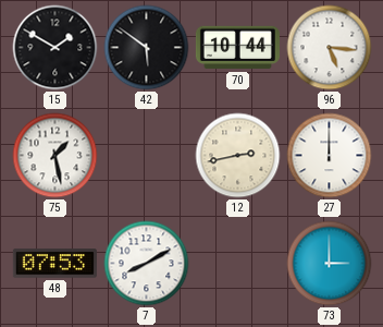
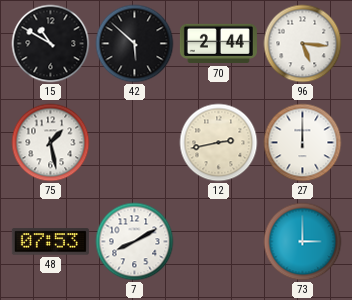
15: 1:50 -> 10:50 (51, 44)
42: 5:51 -> 5:52 (135, 44)
70: 10:44 -> 2:44 (218, 44)
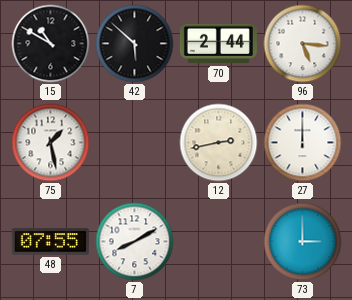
48: 07:53 -> 07:55 (50, 242)
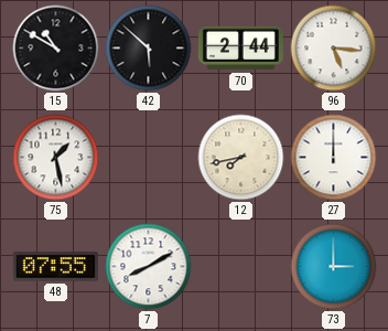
12: 2:43 -> 7:43 (241, 158)
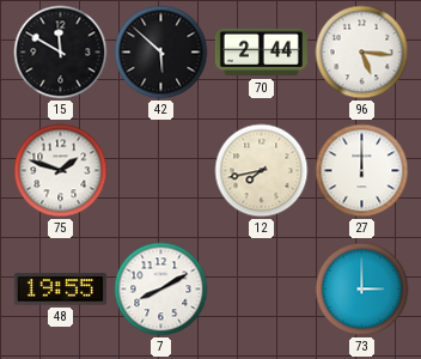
15: 10:50 -> 11:50 (61, 53)
75: 1:28 -> 1:48 (61, 171)
48: 07:55 -> 19:55 (60, 290)
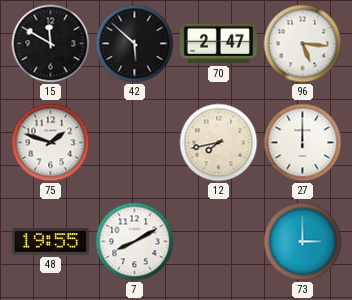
70: 2:44 -> 2:47 (218, 44)
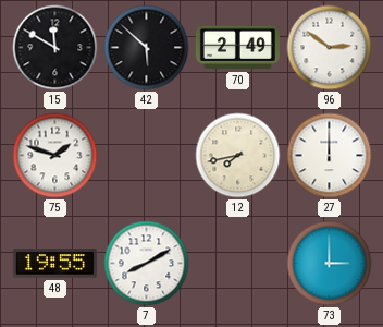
70: 2:47 -> 2:49 (237, 48)
96: 5:16 -> 2:51 (330, 48)
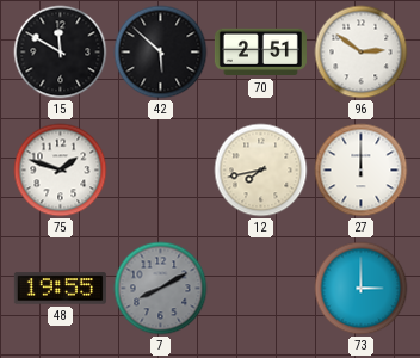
70: 2:49 -> 2:51 (260, 53)
7 dial: white -> grey (161, 289)
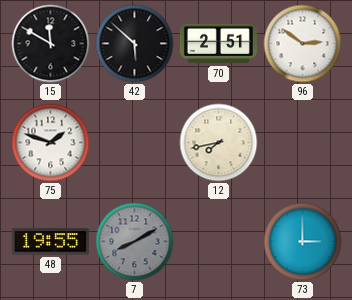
27: 12:00 -> none (362, 171)
